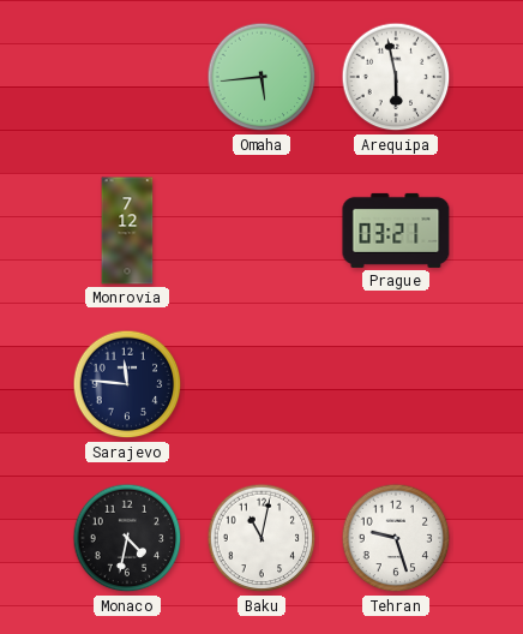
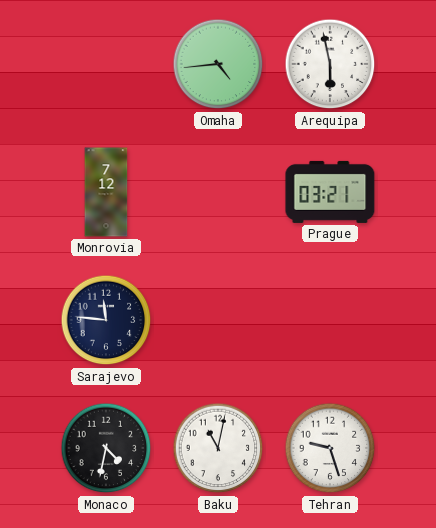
Omaha: 5:44 -> 4:44 (218, 64)
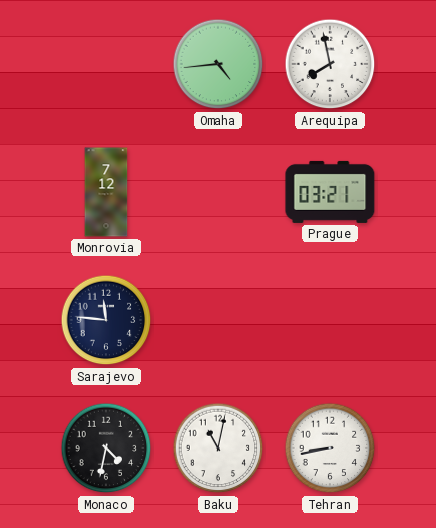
Arequipa: 5:58 -> 7:58 (330, 64)
Tehran: 9:27 -> 8:43 (330, 448)
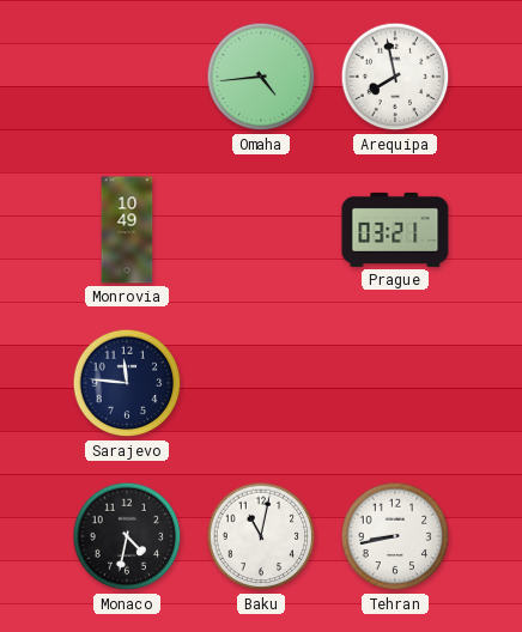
Monrovia: 7:12 -> 10:49 (127, 230)
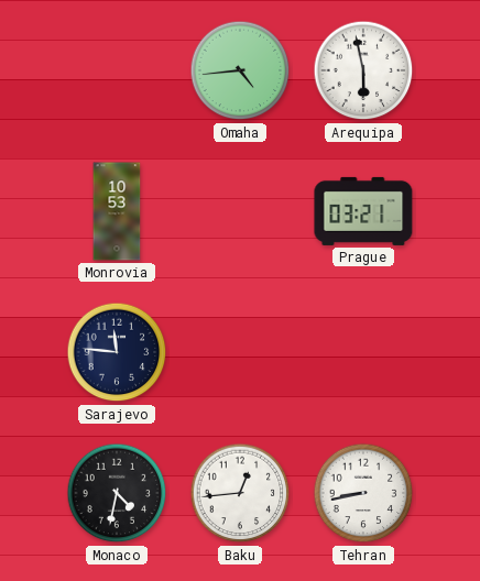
Arequipa: 7:58 -> 5:58 (363, 70)
Monrovia: 10:49 -> 10:53 (117, 211)
Baku: 11:02 -> 12:44 (240, 493)
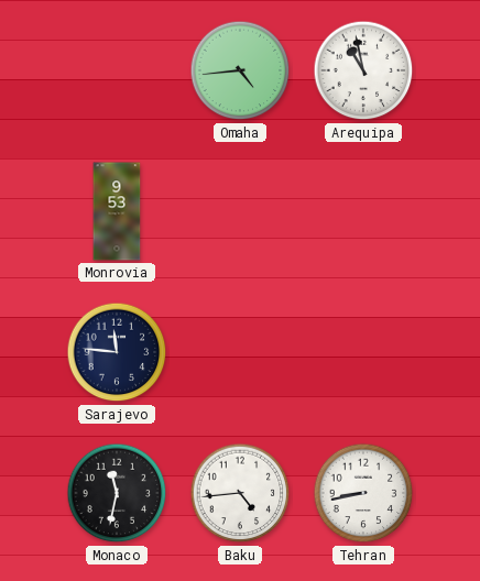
Arequipa: 5:58 -> 10:58 (363, 70)
Monrovia: 10:53 -> 9:53 (117, 211)
Prague: 03:21 -> none (363, 211)
Monaco: 4:32 -> 11:32 (117, 493)
Baku: 12:44 -> 4:44 (240, 493)
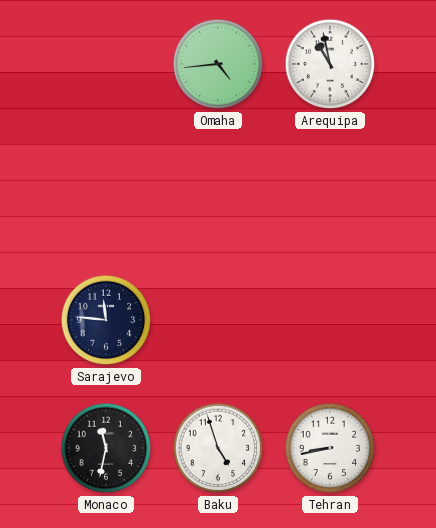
Monrovia: 9:53 -> none (117, 211)
Baku: 4:44 -> 4:57 (218, 448)
